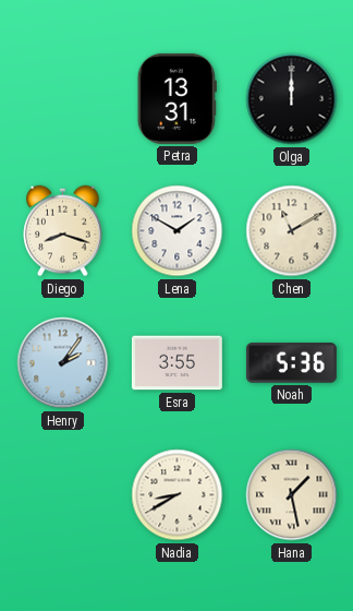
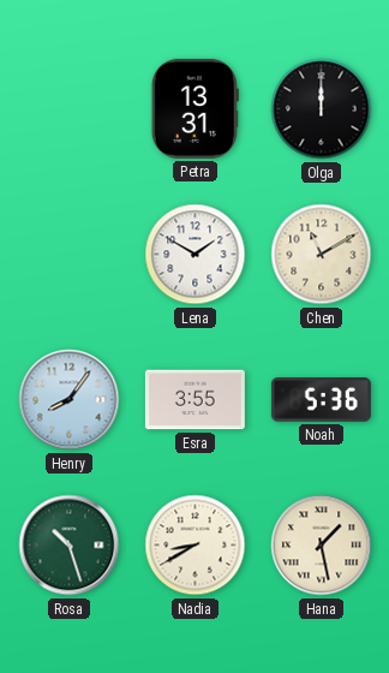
Diego: 8:18 -> none (63, 231)
Henry: 2:06 -> 8:06 (70, 400)
Rosa: none -> 10:27 (70, 546)
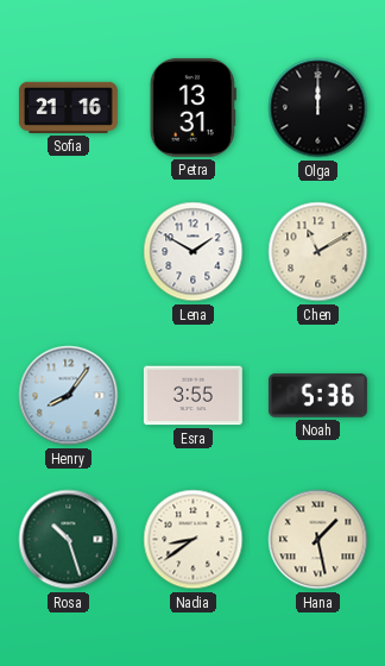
Sofia: none -> 21:16 (68, 107)
Nadia: 8:40 -> 8:39 (194, 540)
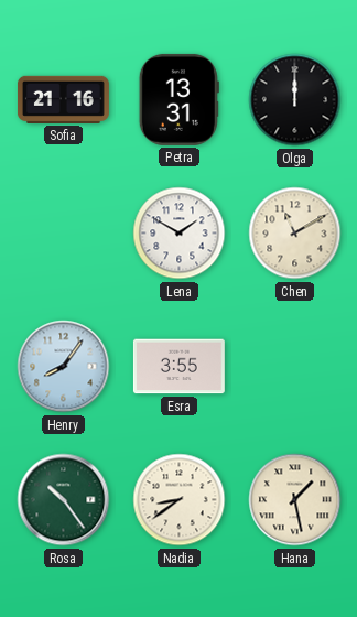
Noah: 5:36 -> none (317, 396)
Rosa: 10:27 -> 10:24 (64, 500)
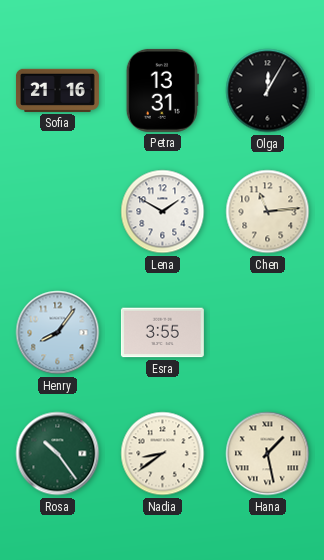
Olga: 12:00 -> 12:05 (268, 91)
Chen: 11:10 -> 11:14 (268, 212)
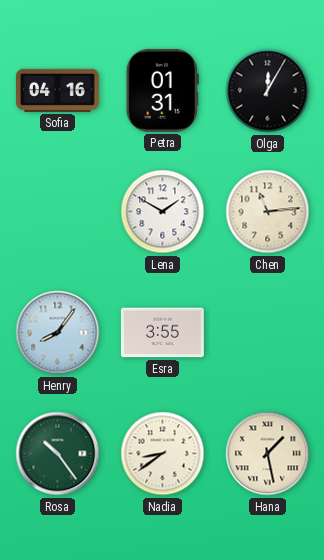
Sofia: 21:16 -> 04:16 (57, 90)
Petra: 13:31 -> 01:31 (162, 90)
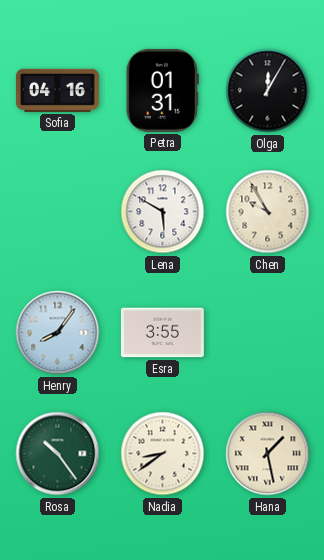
Lena: 1:50 -> 5:50 (163, 212)
Chen: 11:14 -> 9:55 (268, 212)
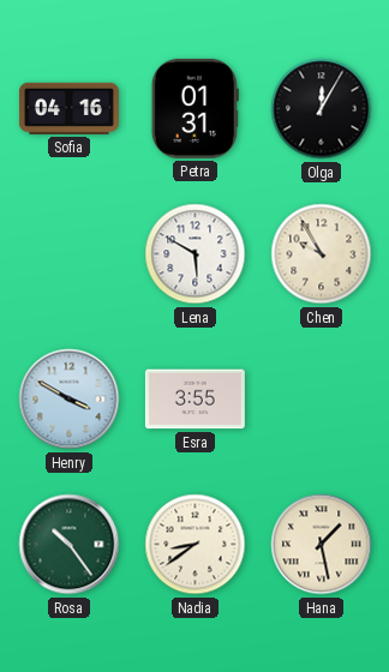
Henry: 8:06 -> 3:50 (70, 400)
